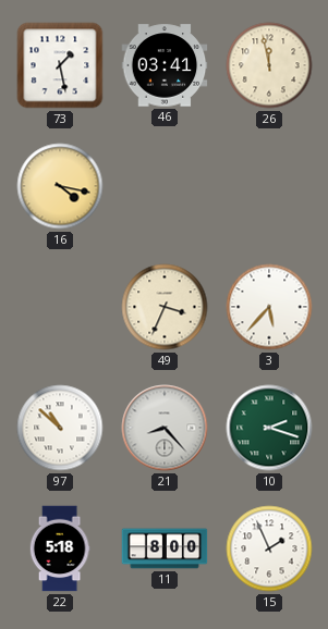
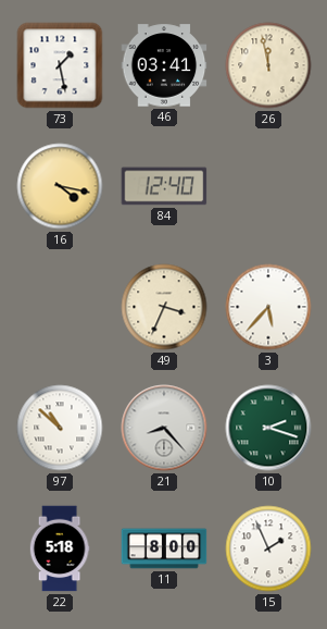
84: none -> 12:40 (164, 186)
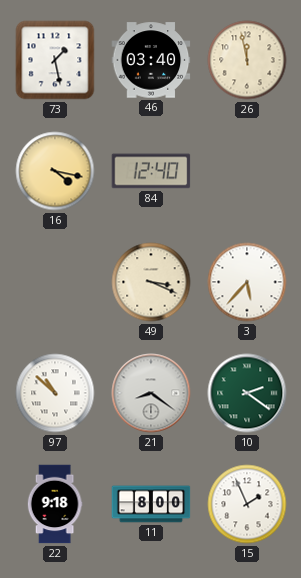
46: 03:41 -> 03:40 (151, 60)
49: 3:34 -> 3:19 (151, 282)
21: 8:23 -> 8:21 (151, 393)
10: 2:18 -> 2:21 (247, 393)
22: 5:18 -> 9:18 (55, 504)
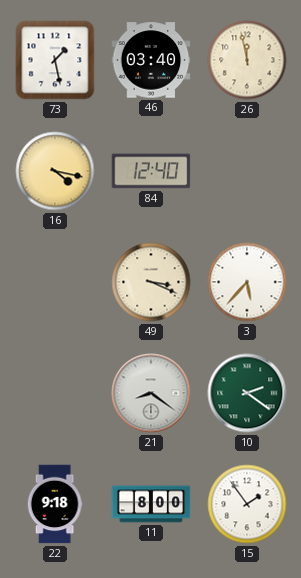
97: 10:52 -> none (55, 393)
15: 1:56 -> 1:54 (247, 504)
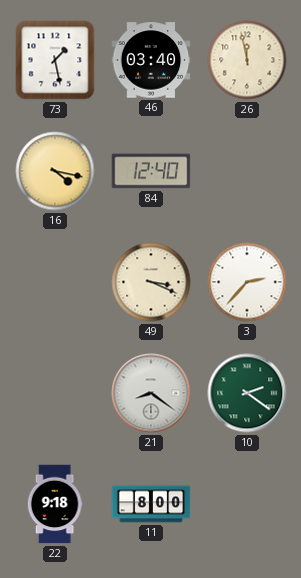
3: 5:37 -> 2:37 (247, 282)
15: 1:54 -> none (247, 504)
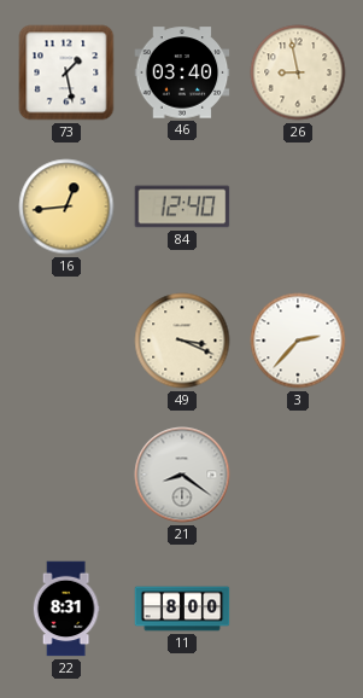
26: 11:58 -> 8:58 (298, 72)
16: 4:17 -> 12:44 (66, 207)
10: 2:21 -> none (247, 393)
22: 9:18 -> 8:31 (66, 609)
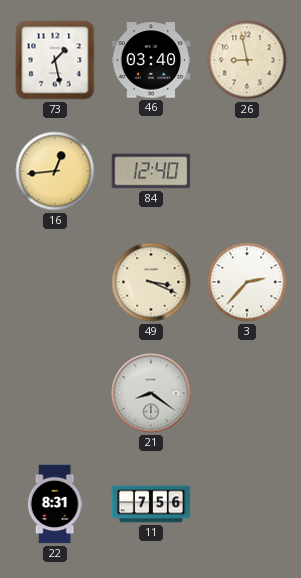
11: 8:00 -> 7:56 (151, 504)
